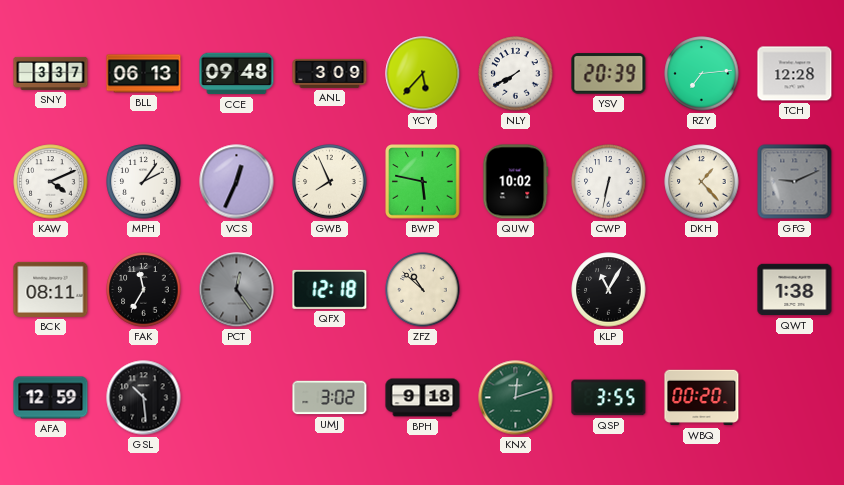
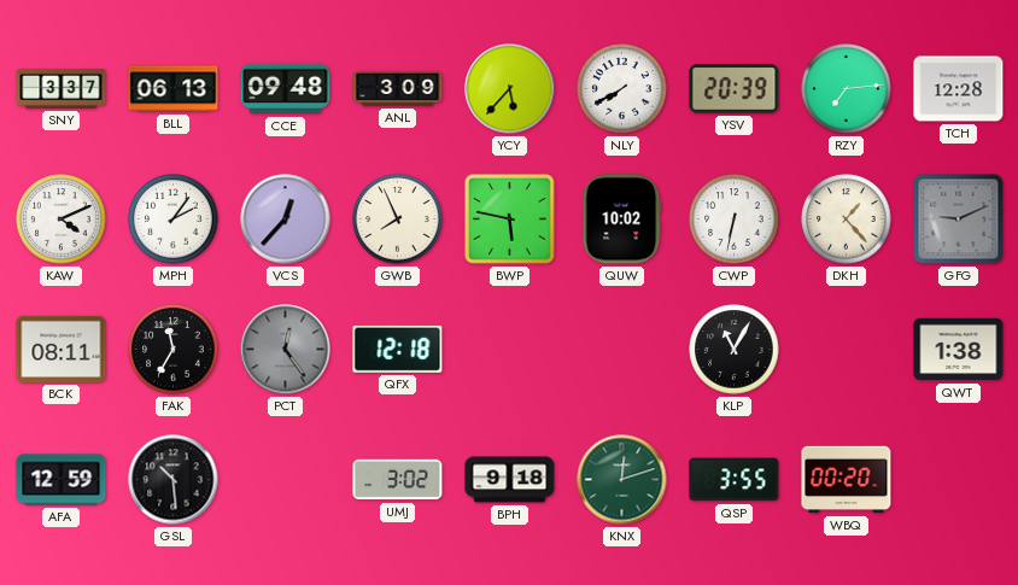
VCS: 12:34 -> 12:37 (286, 220)
ZFZ: 10:52 -> none (423, 290)
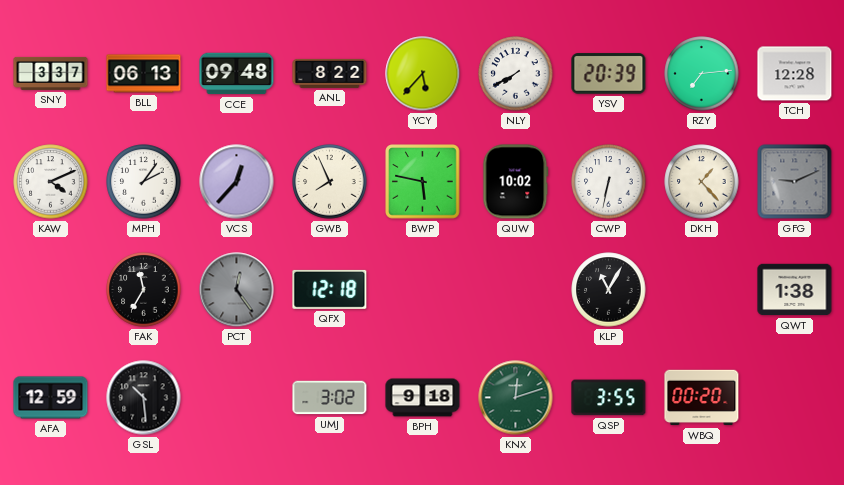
ANL: 3:09 -> 8:22 (330, 73)
BCK: 08:11 -> none (62, 349)
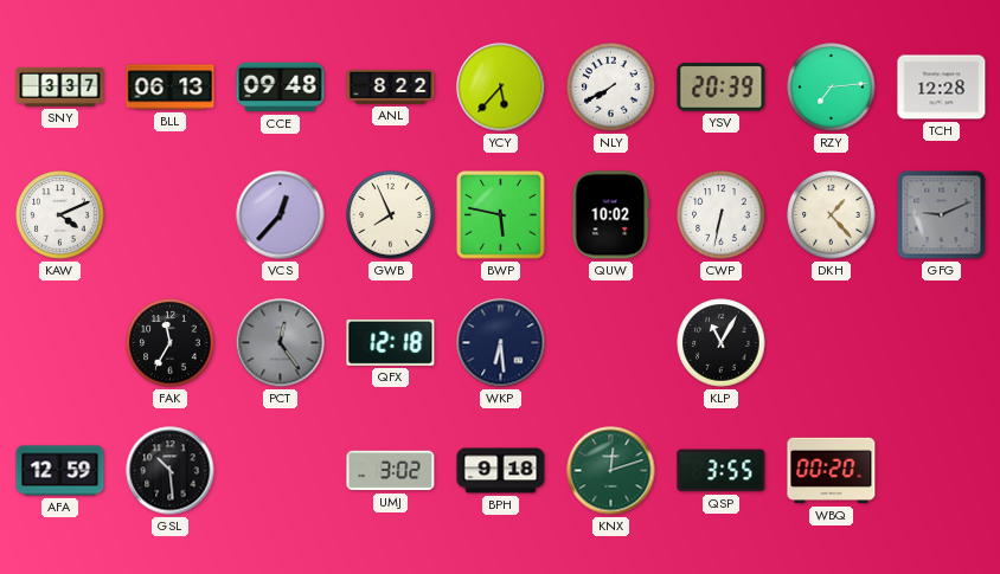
MPH: 2:06 -> none (144, 182)
WKP: none -> 6:29 (501, 343)
QWT: 1:38 -> none (795, 290)
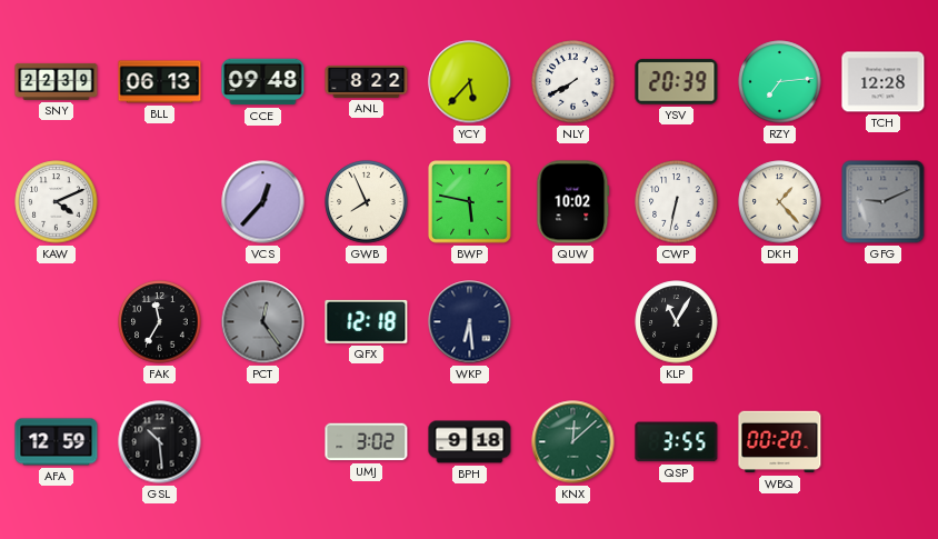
SNY: 3:37 -> 22:39 (57, 81)
KNX: 12:12 -> 12:08 (573, 442)
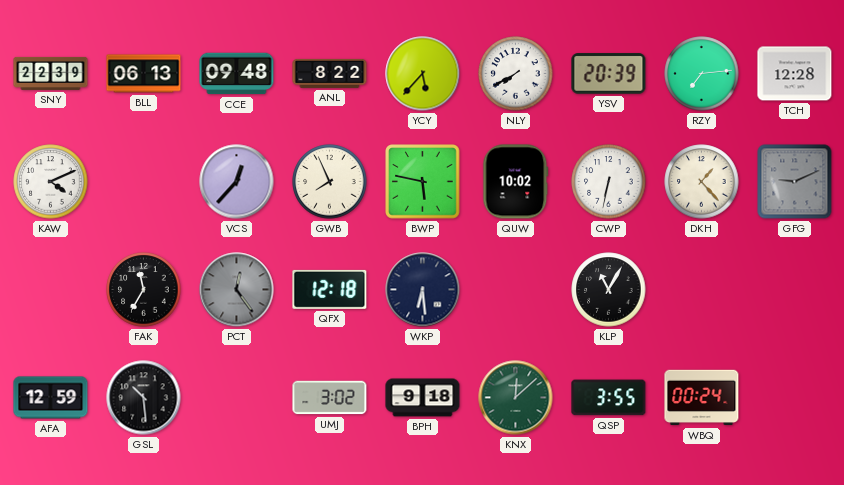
WBQ: 00:20 -> 00:24 (702, 398)
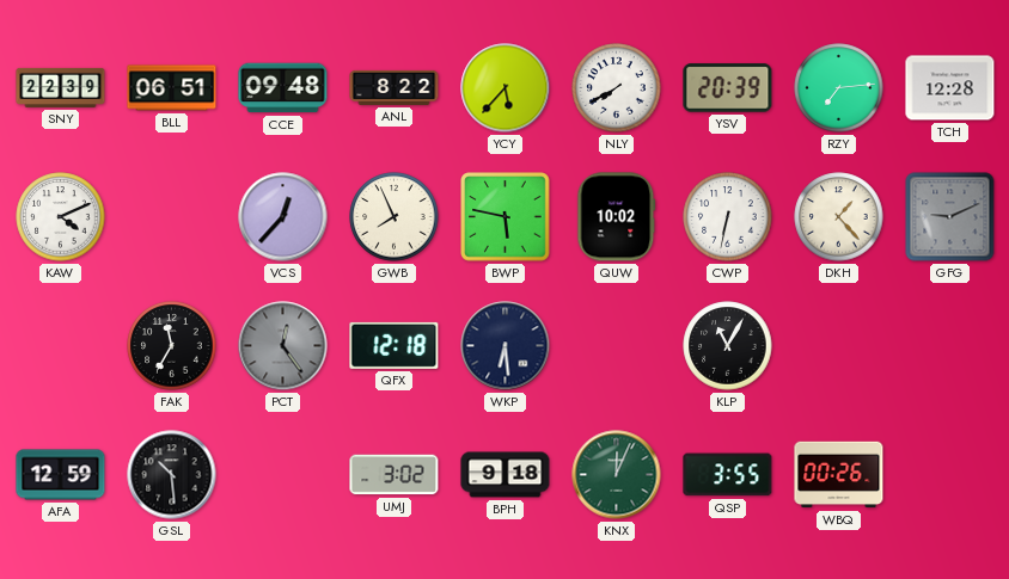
BLL: 06:13 -> 06:51 (172, 88)
KNX: 12:08 -> 12:04 (617, 475)
WBQ: 00:24 -> 00:26 (839, 475)
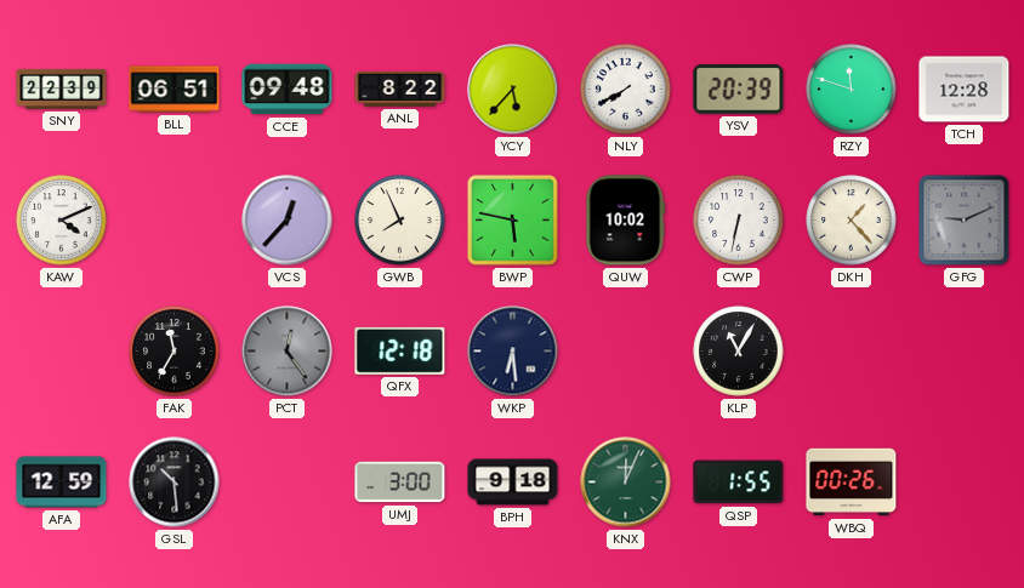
RZY: 7:14 -> 11:48 (852, 90)
UMJ: 3:02 -> 3:00 (400, 483)
QSP: 3:55 -> 1:55 (739, 483)
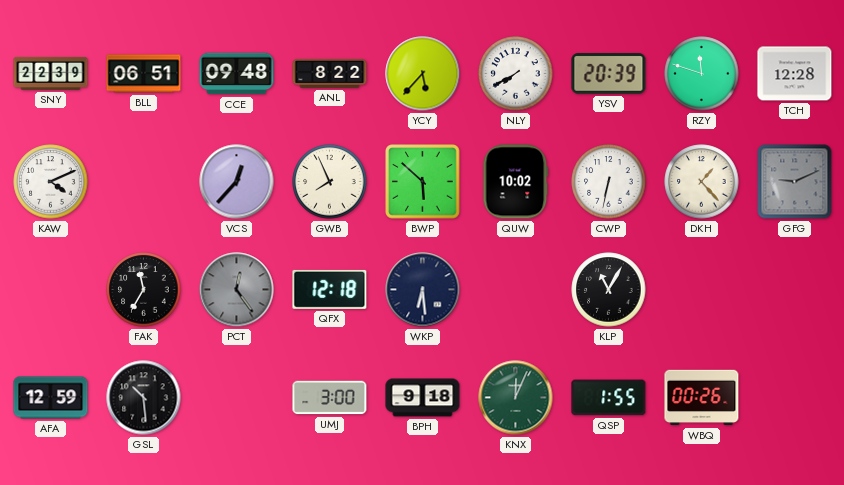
BWP: 5:47 -> 5:52 (423, 182)
